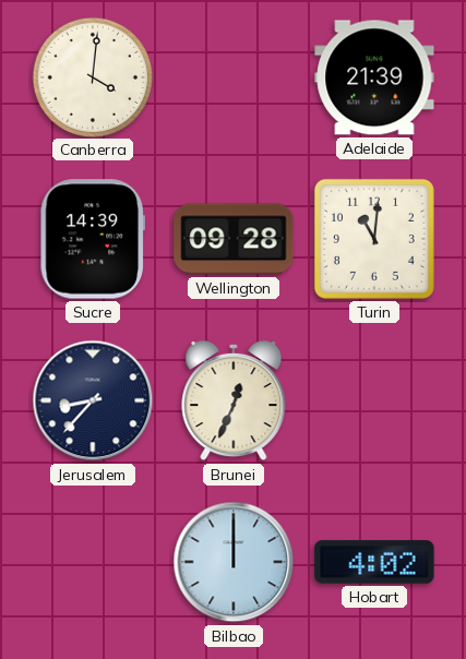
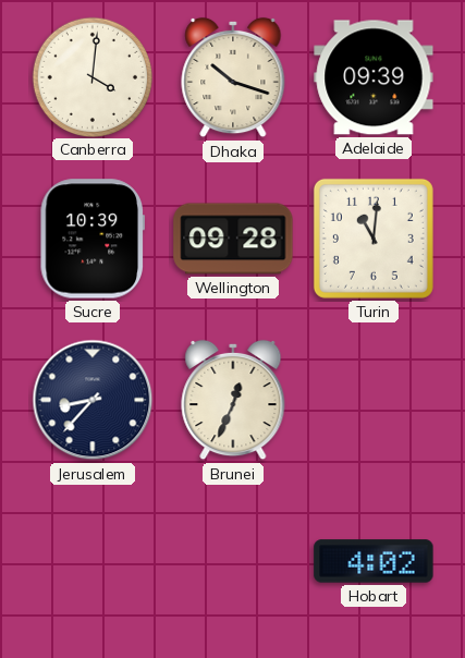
Dhaka: none -> 10:18 (233, 77)
Adelaide: 21:39 -> 09:39 (374, 77)
Sucre: 14:39 -> 10:39 (91, 239)
Bilbao: 12:00 -> none (234, 562)
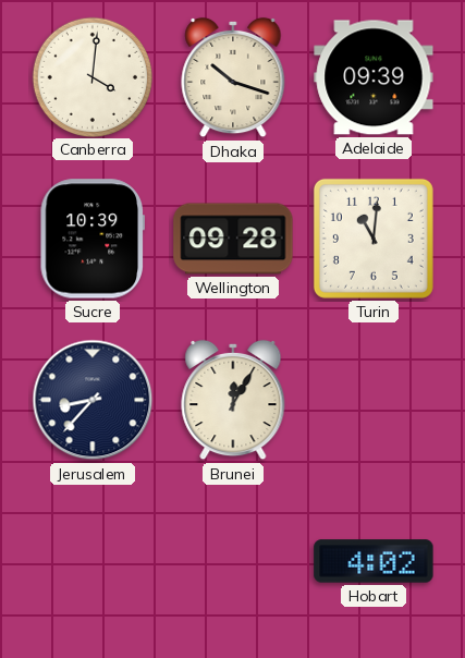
Brunei: 12:34 -> 12:05 (233, 400)
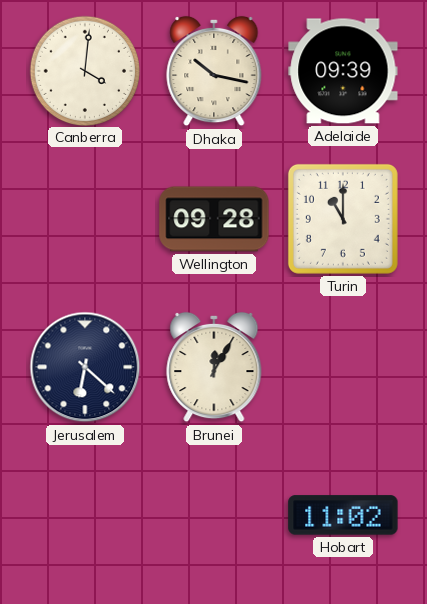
Dhaka: 10:18 -> 10:17 (214, 71)
Sucre: 10:39 -> none (91, 239)
Turin: 11:01 -> 11:00 (343, 219)
Jerusalem: 8:37 -> 6:22 (85, 367)
Hobart: 4:02 -> 11:02 (343, 515)
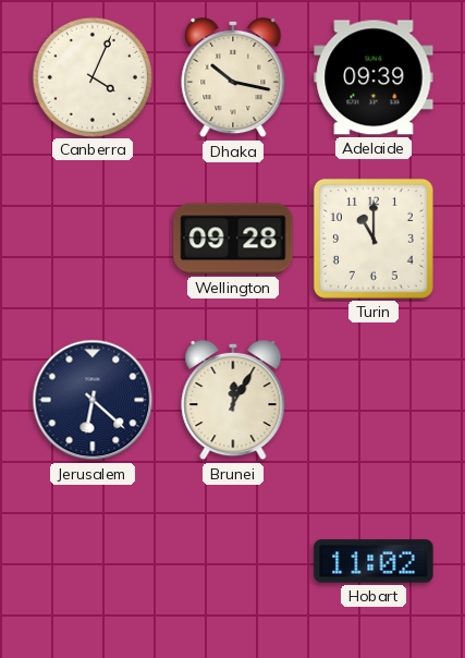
Canberra: 4:01 -> 4:04 (91, 76)
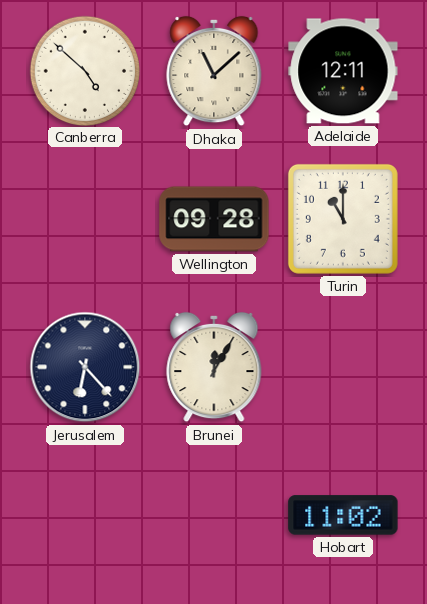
Canberra: 4:04 -> 4:52 (84, 70)
Dhaka: 10:17 -> 11:08 (214, 71)
Adelaide: 09:39 -> 12:11 (343, 71)
Jerusalem: 6:22 -> 6:23 (85, 367)
